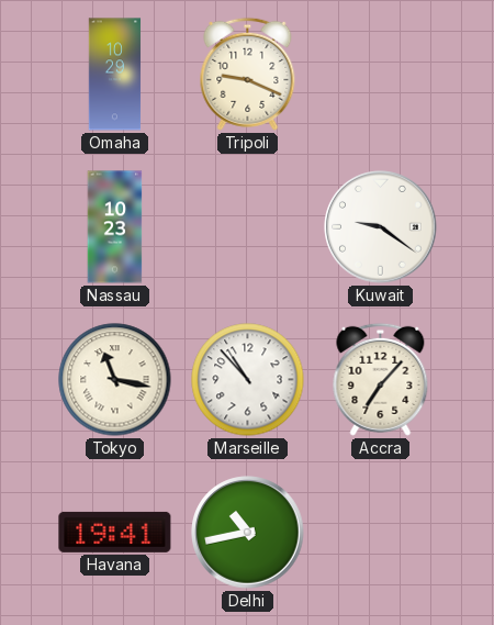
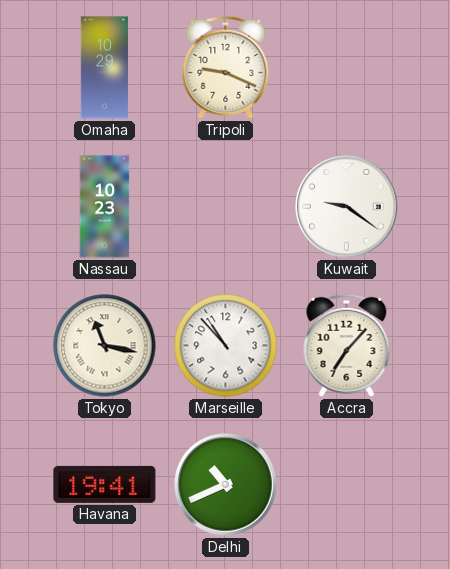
Delhi: 10:43 -> 10:41 (226, 485)
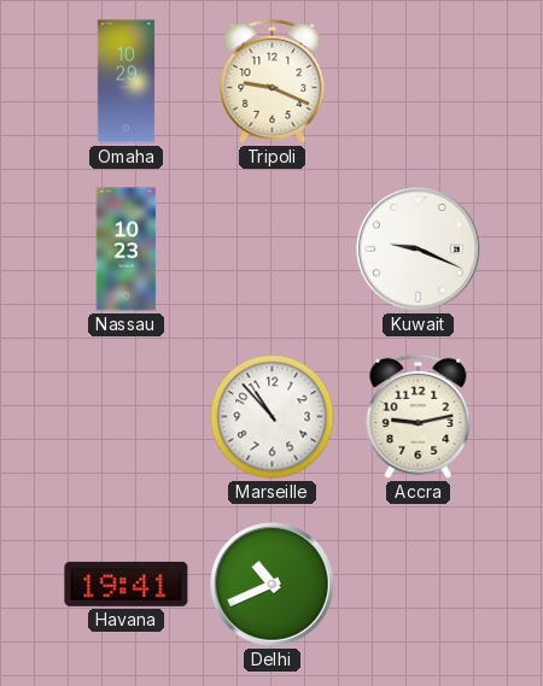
Kuwait: 9:21 -> 9:19 (419, 250)
Tokyo: 11:17 -> none (105, 346)
Accra: 7:07 -> 9:13 (419, 416)
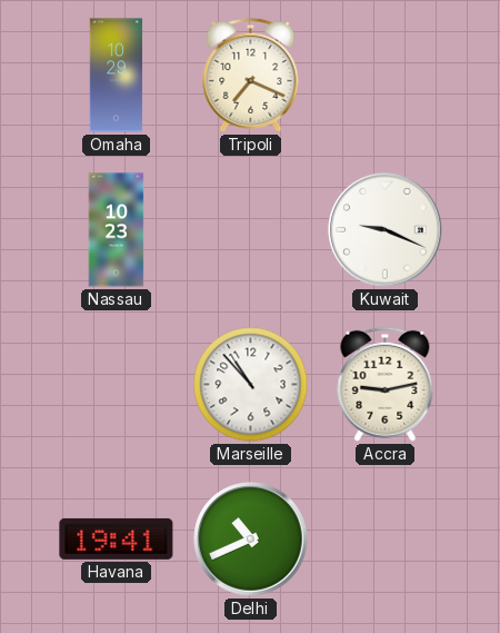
Tripoli: 9:19 -> 7:19 (251, 75)
